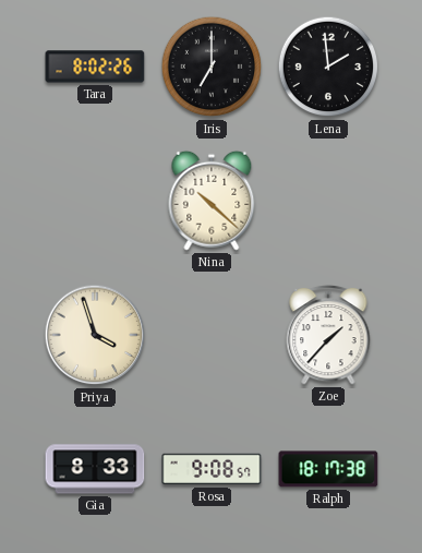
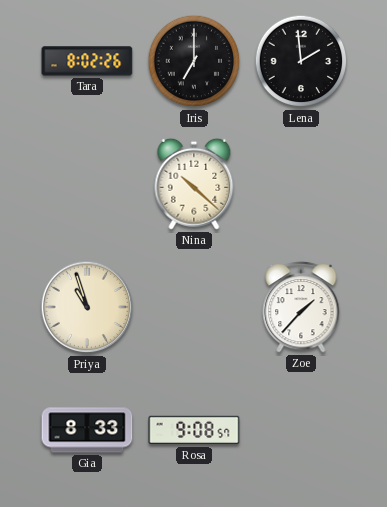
Priya: 3:57 -> 10:57 (87, 307)
Ralph: 18:17 -> none (328, 469)
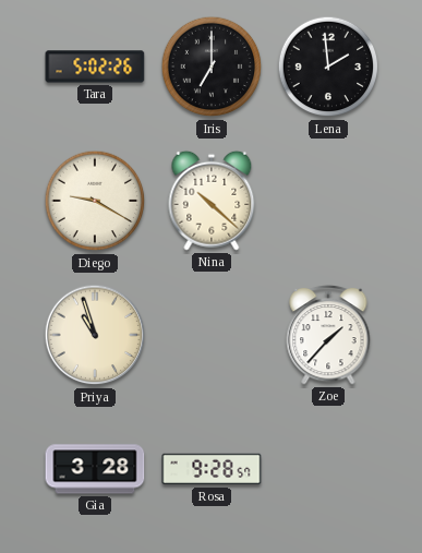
Tara: 8:02 -> 5:02 (95, 67)
Diego: none -> 9:20 (95, 201)
Gia: 8:33 -> 3:28 (95, 469)
Rosa: 9:08 -> 9:28 (212, 469)
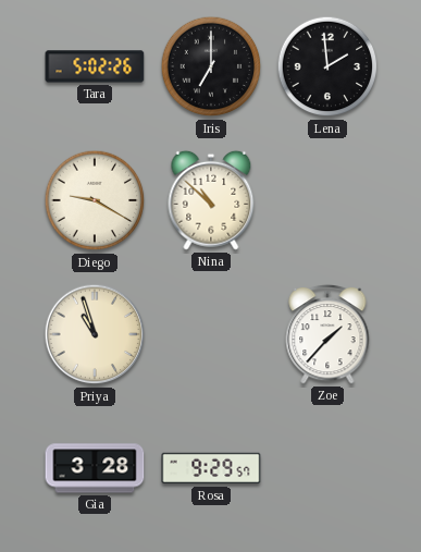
Nina: 10:22 -> 10:52 (211, 200)
Rosa: 9:28 -> 9:29 (211, 468)
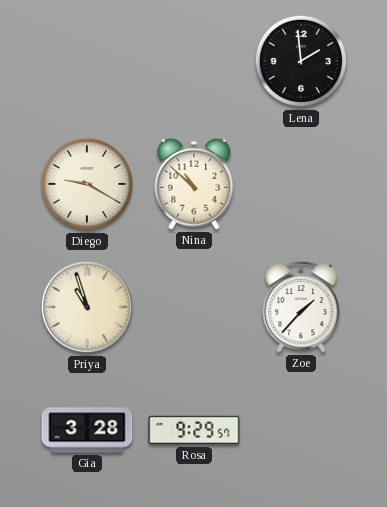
Tara: 5:02 -> none (95, 66)
Iris: 7:00 -> none (211, 66)
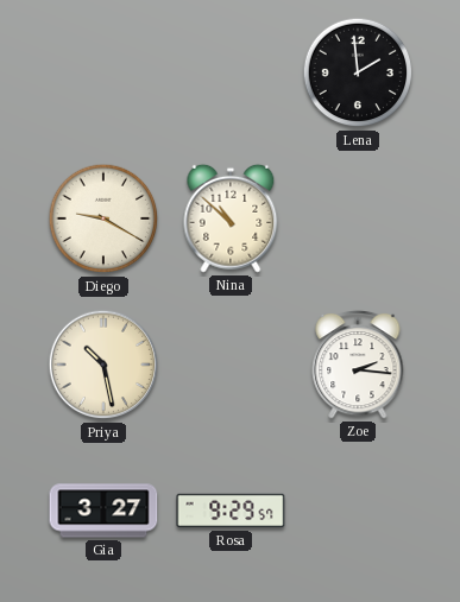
Priya: 10:57 -> 10:28 (103, 365)
Zoe: 1:37 -> 2:16 (358, 365)
Gia: 3:28 -> 3:27 (103, 511)
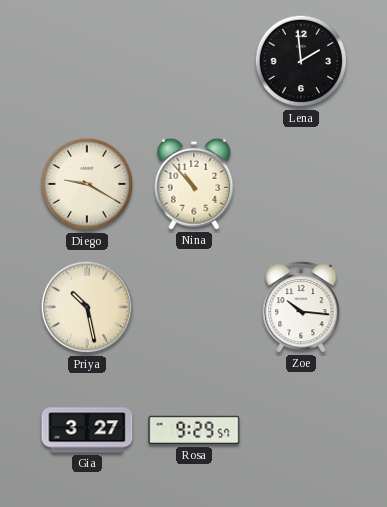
Nina: 10:52 -> 10:53 (194, 184)
Zoe: 2:16 -> 10:16 (301, 307)
